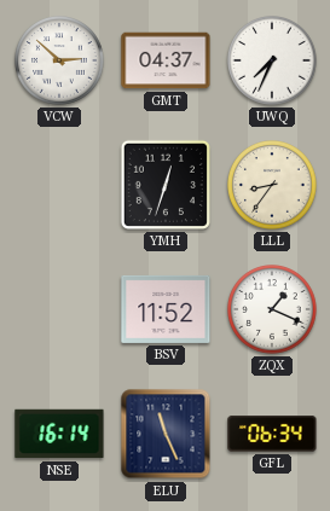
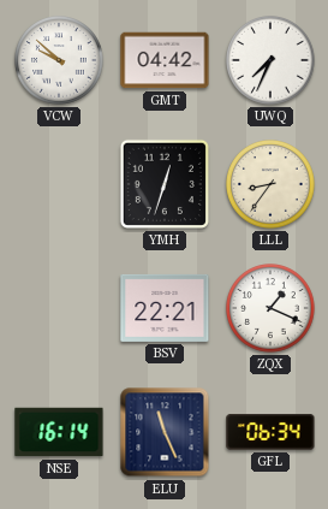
VCW: 2:52 -> 9:52 (60, 61)
GMT: 04:37 -> 04:42 (165, 60)
BSV: 11:52 -> 22:21 (165, 308)
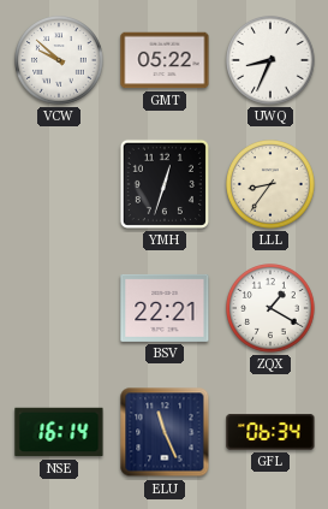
GMT: 04:42 -> 05:22 (165, 60)
UWQ: 7:34 -> 8:34 (272, 61)
ZQX: 1:19 -> 1:20 (272, 309)
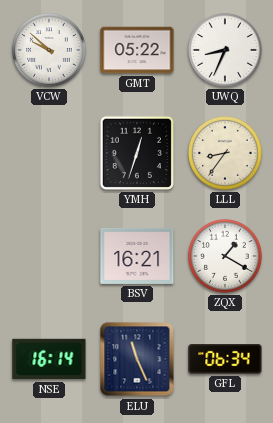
BSV: 22:21 -> 16:21 (137, 256)
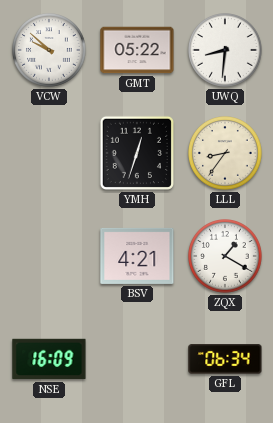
UWQ: 8:34 -> 8:31 (226, 51)
BSV: 16:21 -> 4:21 (137, 256)
NSE: 16:14 -> 16:09 (49, 359)
ELU: 11:26 -> none (137, 359)
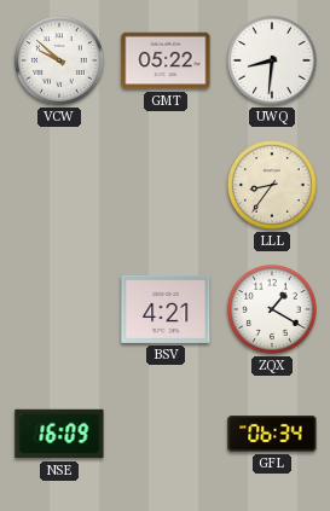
YMH: 12:33 -> none (137, 153)
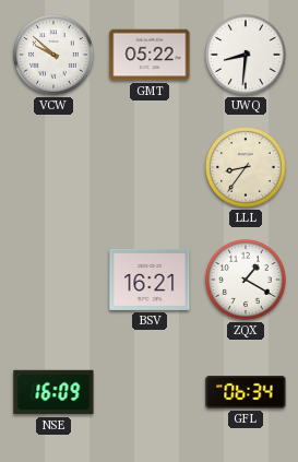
BSV: 4:21 -> 16:21 (150, 280)
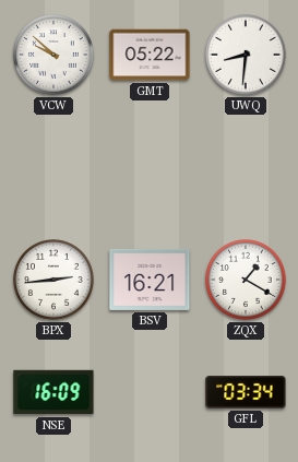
LLL: 8:36 -> none (247, 168)
BPX: none -> 2:44 (55, 281)
GFL: 06:34 -> 03:34 (246, 392)
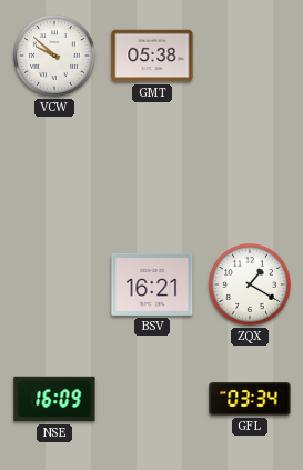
GMT: 05:22 -> 05:38 (152, 56)
UWQ: 8:31 -> none (247, 56)
BPX: 2:44 -> none (55, 281)
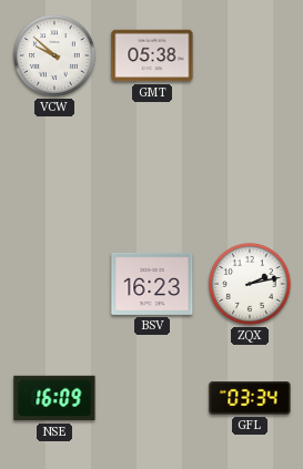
BSV: 16:21 -> 16:23 (152, 284)
ZQX: 1:20 -> 2:13 (251, 285)
